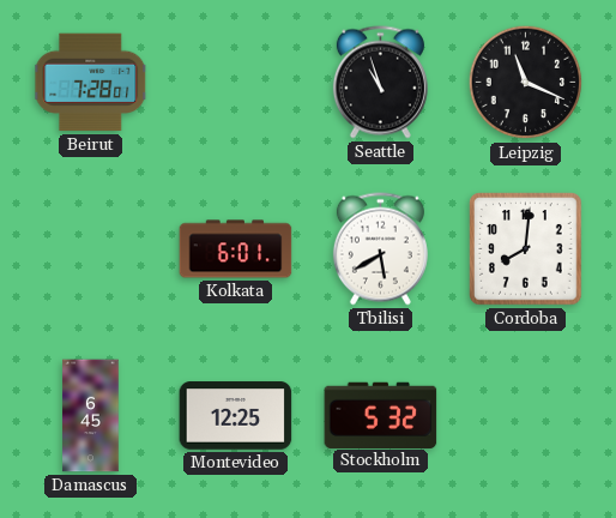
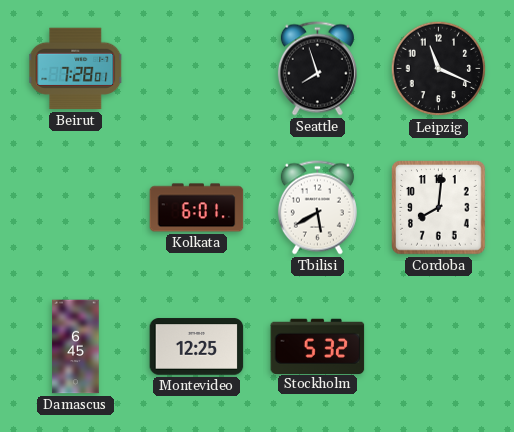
Seattle: 10:57 -> 7:57 (317, 69)
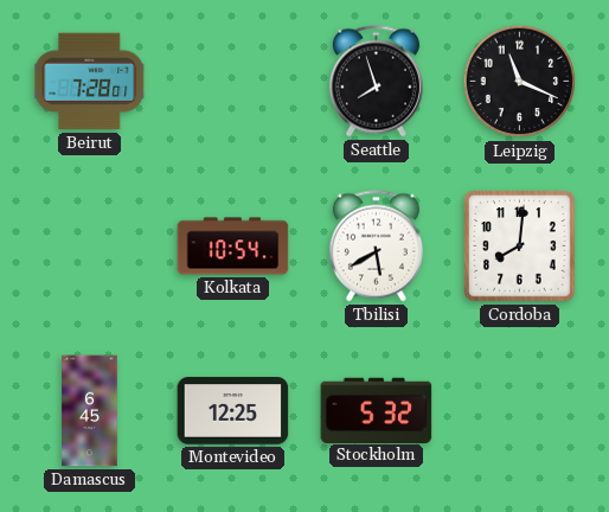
Kolkata: 6:01 -> 10:54 (233, 247)
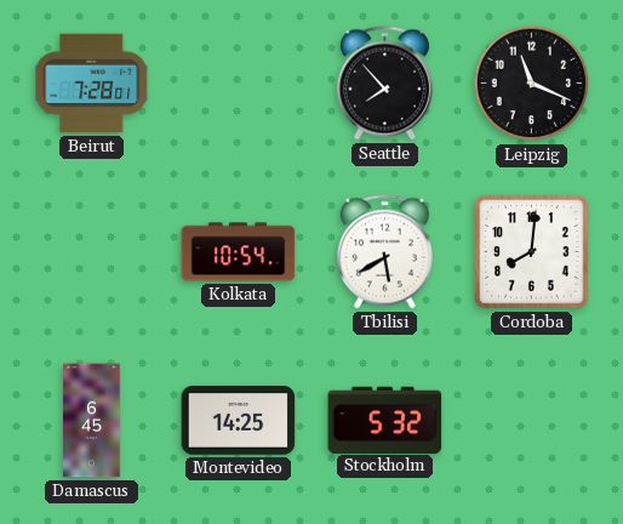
Seattle: 7:57 -> 7:53 (384, 84)
Montevideo: 12:25 -> 14:25 (239, 421)
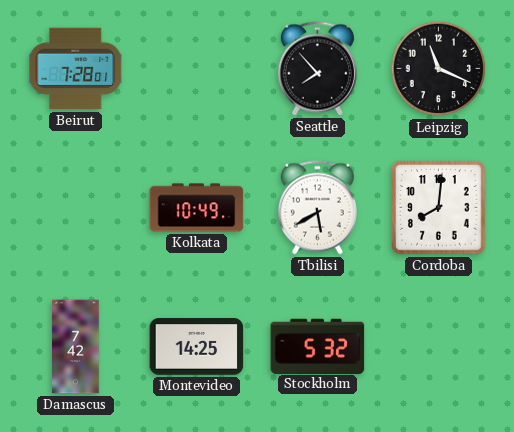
Kolkata: 10:54 -> 10:49 (197, 208)
Damascus: 6:45 -> 7:42 (76, 347)
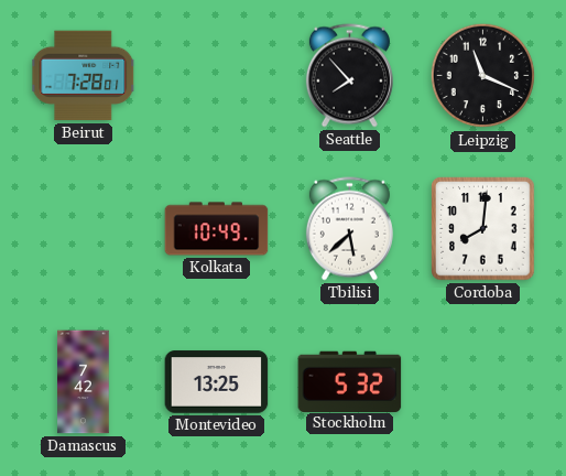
Tbilisi: 5:40 -> 5:38 (349, 229)
Montevideo: 14:25 -> 13:25 (217, 382)
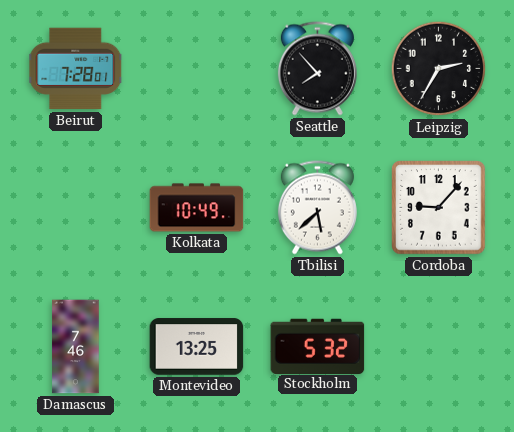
Leipzig: 11:19 -> 2:35 (439, 69)
Cordoba: 8:01 -> 9:07 (439, 208)
Damascus: 7:42 -> 7:46 (76, 347)
